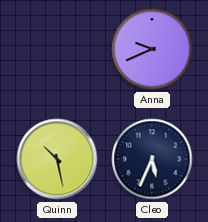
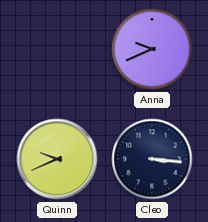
Quinn: 10:28 -> 9:41 (57, 159)
Cleo: 5:34 -> 3:16 (152, 159)
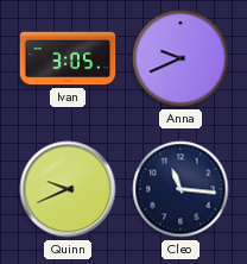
Ivan: none -> 3:05 (68, 58)
Cleo: 3:16 -> 11:16 (180, 189)
